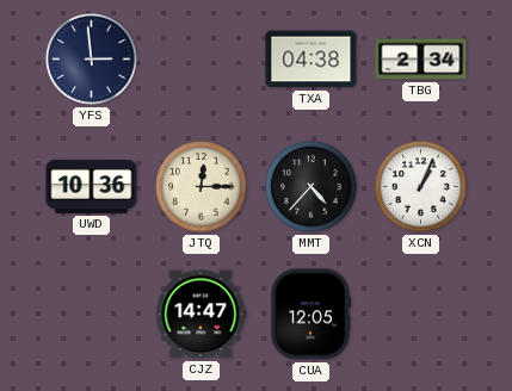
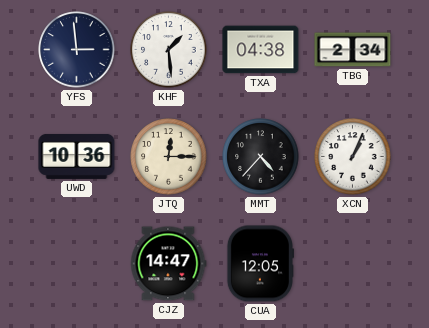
KHF: none -> 1:29 (169, 50)
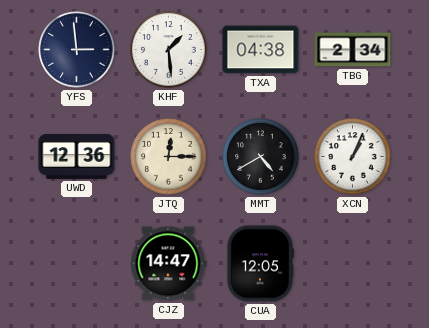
UWD: 10:36 -> 12:36 (77, 156)
MMT: 4:37 -> 4:40 (261, 157)
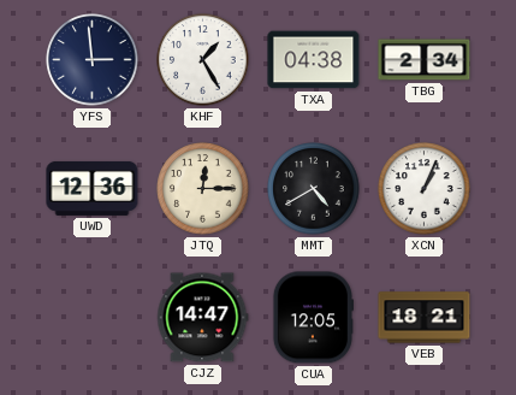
KHF: 1:29 -> 1:25 (203, 60)
VEB: none -> 18:21 (425, 318)
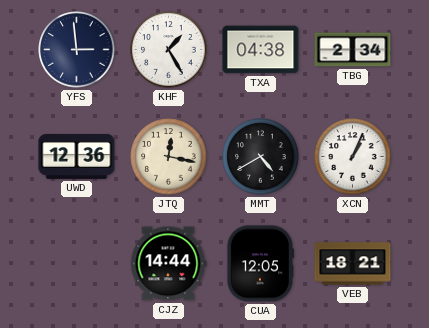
JTQ: 12:15 -> 12:17 (169, 157)
CJZ: 14:47 -> 14:44 (169, 264)
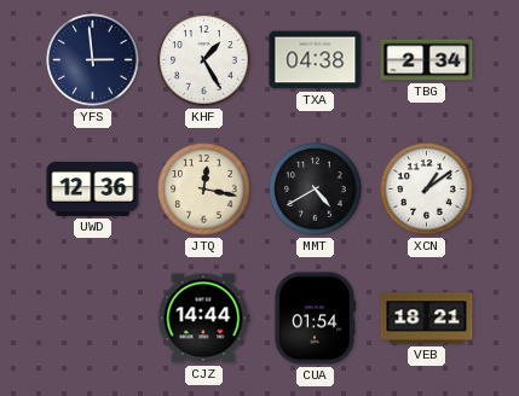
XCN: 1:04 -> 1:09 (427, 190)
CUA: 12:05 -> 01:54 (313, 319)
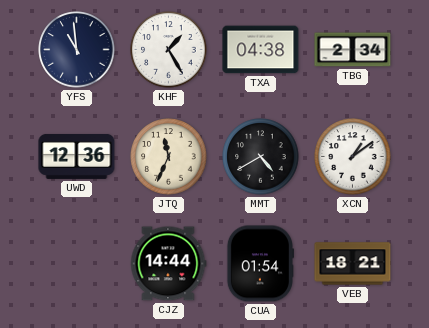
YFS: 2:59 -> 10:59 (77, 50)
JTQ: 12:17 -> 11:34 (169, 157)
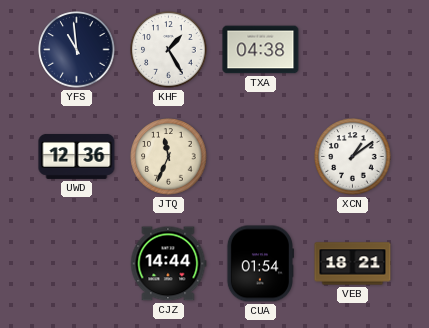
TBG: 2:34 -> none (353, 50)
MMT: 4:40 -> none (261, 157)
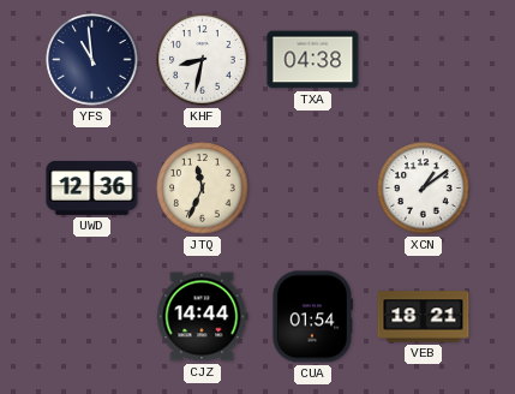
KHF: 1:25 -> 8:32 (203, 60)
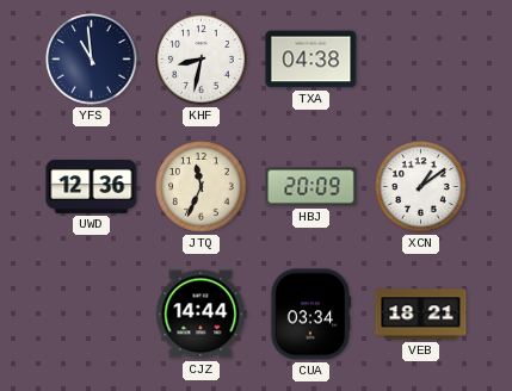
HBJ: none -> 20:09 (311, 187)
CUA: 01:54 -> 03:34 (309, 315)
